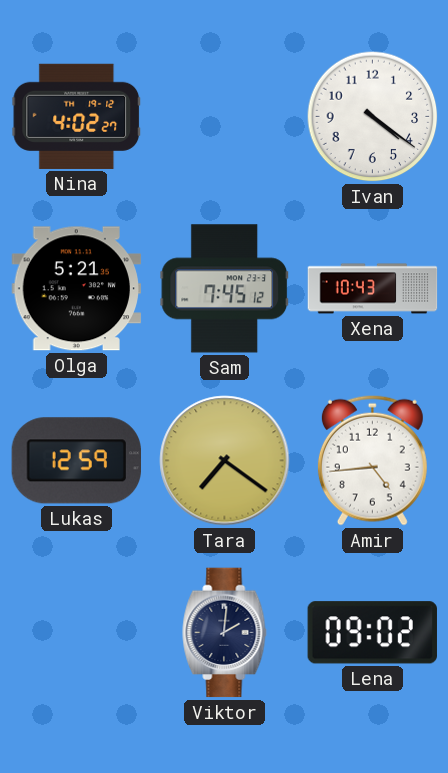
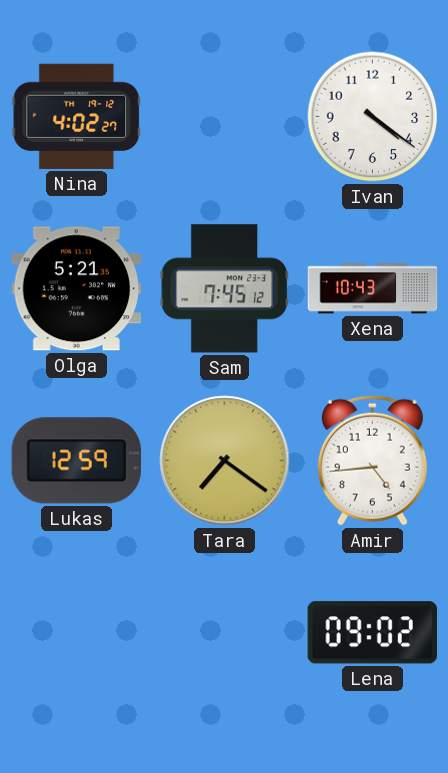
Viktor: 2:01 -> none (225, 633)
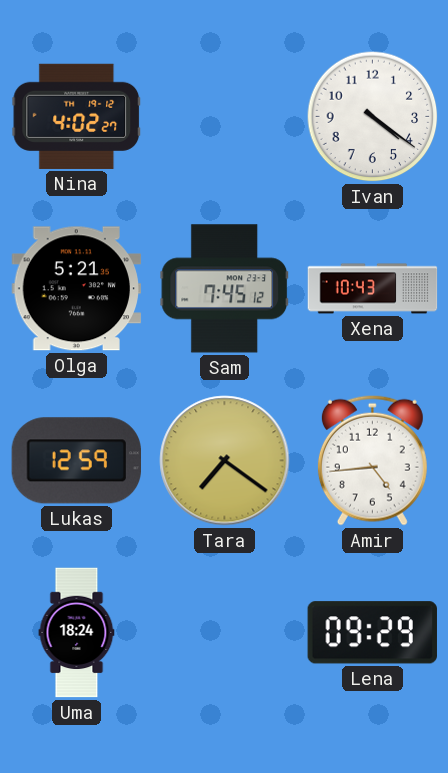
Uma: none -> 18:24 (77, 633)
Lena: 09:02 -> 09:29 (372, 633)
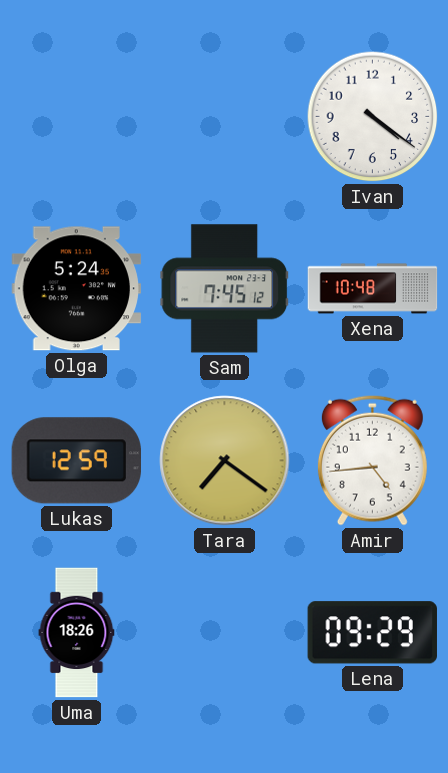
Nina: 4:02 -> none (77, 116)
Olga: 5:21 -> 5:24 (77, 289)
Xena: 10:43 -> 10:48 (373, 289)
Uma: 18:24 -> 18:26 (77, 633)
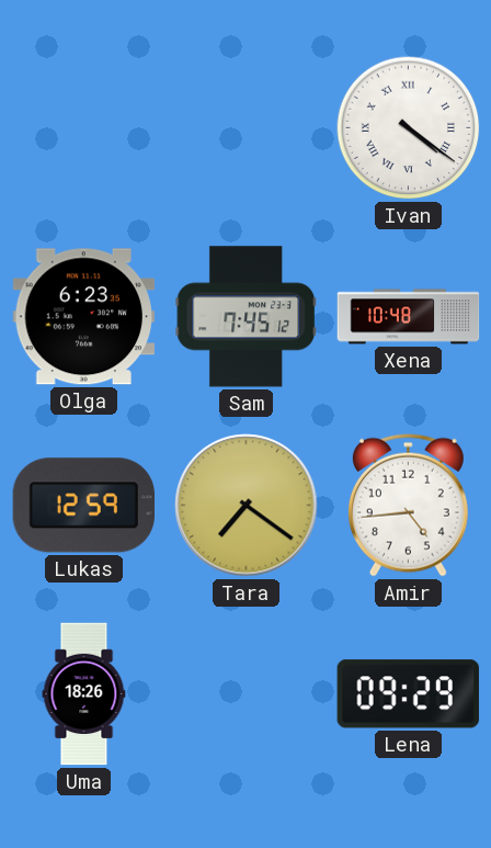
Ivan numerals: Arabic -> Roman (409, 128)
Olga: 5:24 -> 6:23 (84, 317)
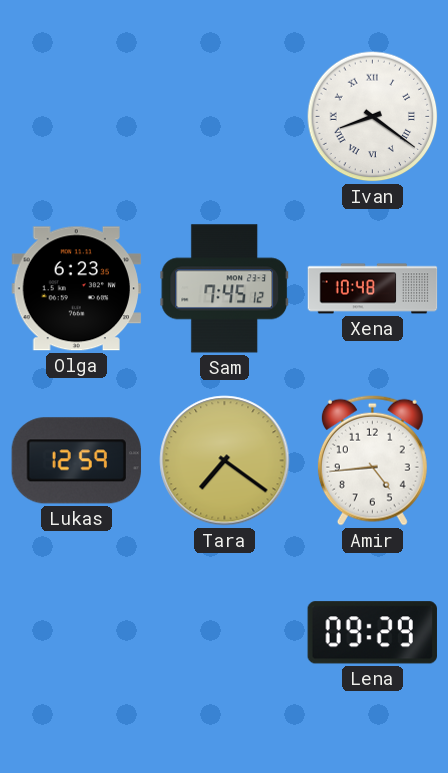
Ivan: 4:21 -> 8:21 (373, 117)
Uma: 18:26 -> none (84, 694)
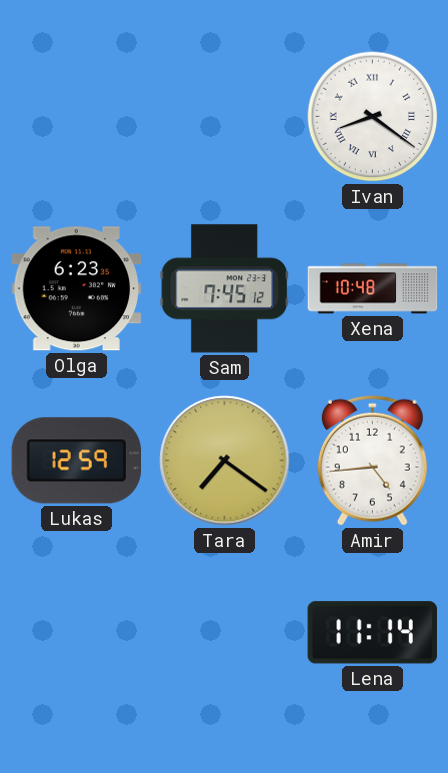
Lena: 09:29 -> 11:14 (372, 633)
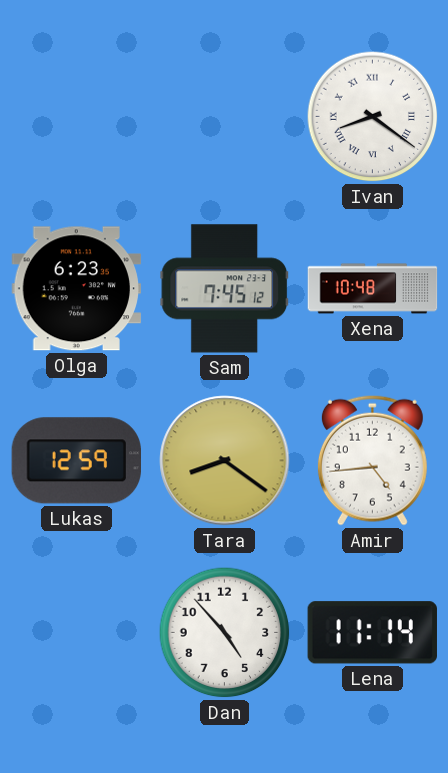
Tara: 7:21 -> 8:21 (225, 461)
Dan: none -> 4:53 (225, 633)
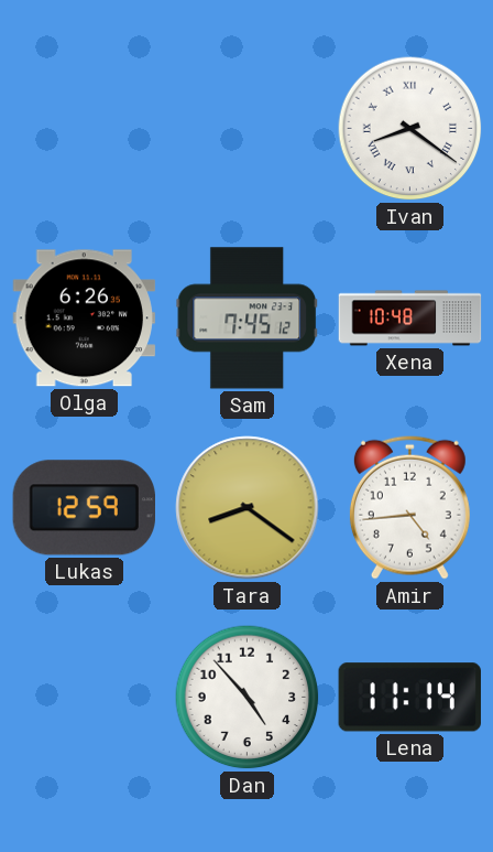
Olga: 6:23 -> 6:26 (85, 319)
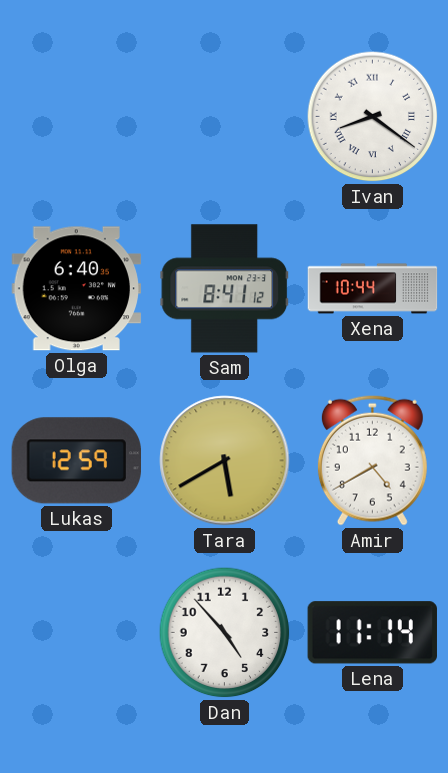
Olga: 6:26 -> 6:40 (77, 289)
Sam: 7:45 -> 8:41 (225, 289)
Xena: 10:48 -> 10:44 (373, 289)
Tara: 8:21 -> 5:40 (225, 461)
Amir: 4:44 -> 4:40 (372, 460)
